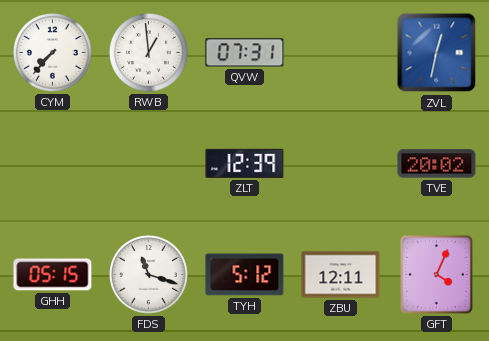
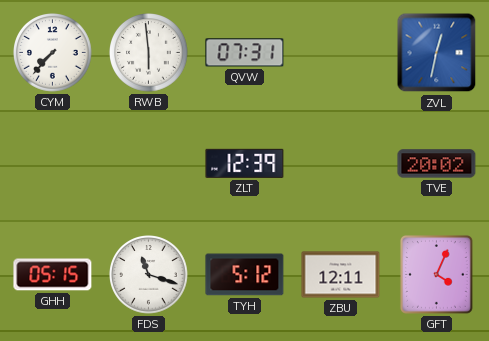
RWB: 12:59 -> 5:59 (149, 53)
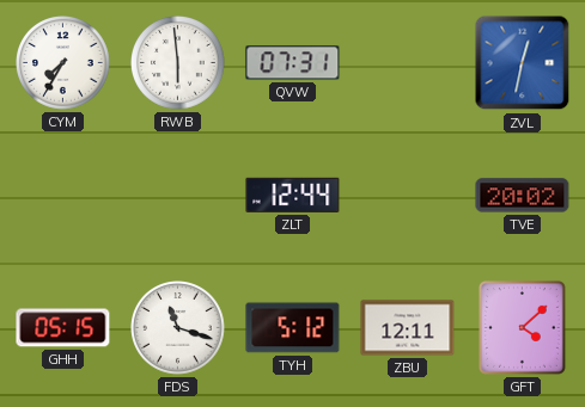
CYM: 7:37 -> 7:35 (63, 63)
ZLT: 12:39 -> 12:44 (293, 195)
GFT: 4:04 -> 4:08 (522, 328)
